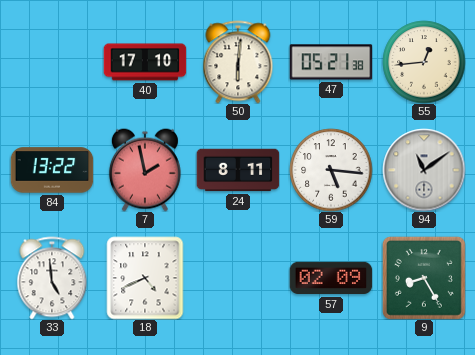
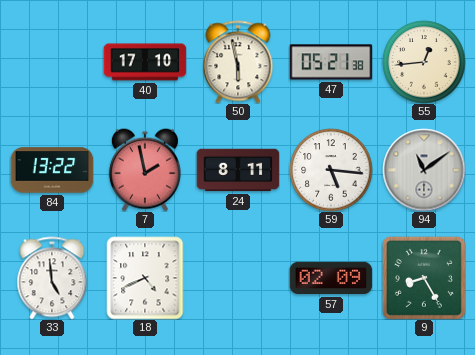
50: 6:01 -> 5:58 (238, 62)
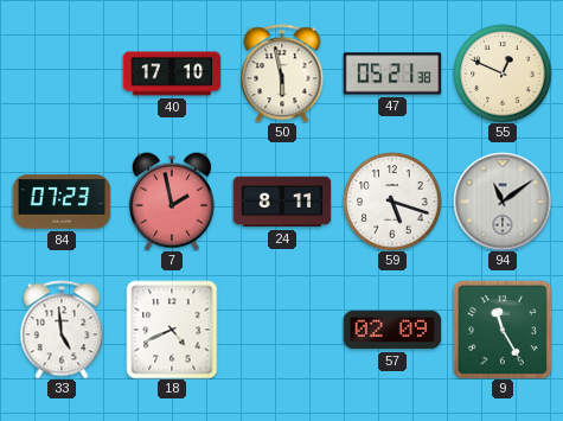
55: 12:44 -> 12:49 (503, 74)
84: 13:22 -> 07:23 (62, 202)
59: 5:16 -> 5:18 (392, 202)
9: 8:25 -> 11:25 (503, 330)
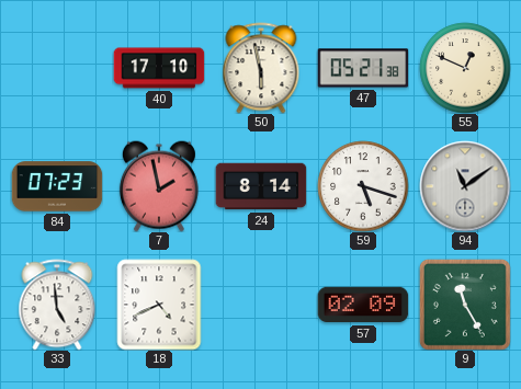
24: 8:11 -> 8:14 (261, 186)
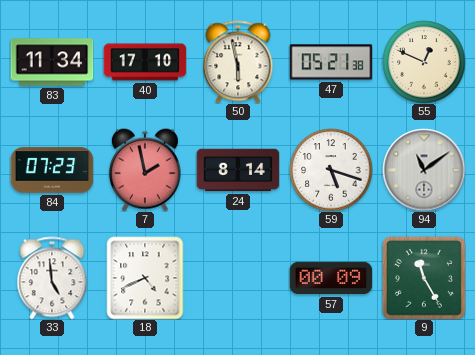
83: none -> 11:34 (52, 62)
57: 02:09 -> 00:09 (331, 278)
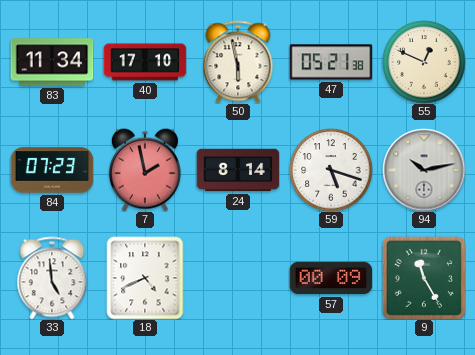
94: 11:09 -> 10:13 (424, 170)
